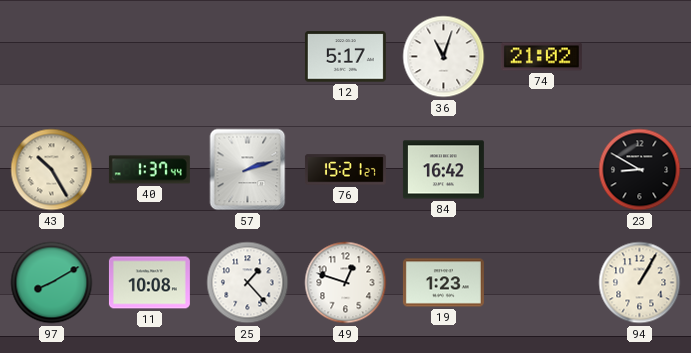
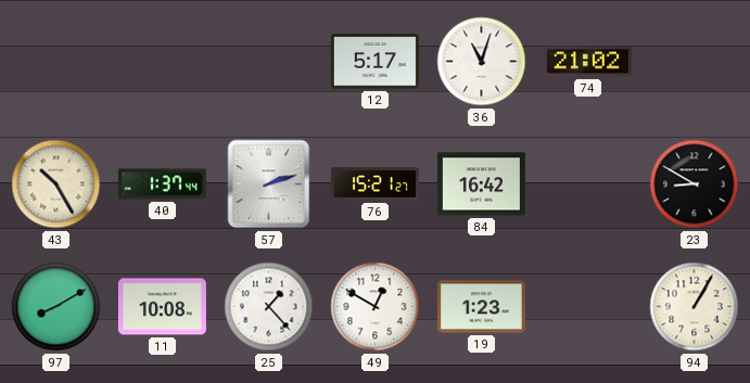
49: 12:48 -> 12:50 (376, 307)
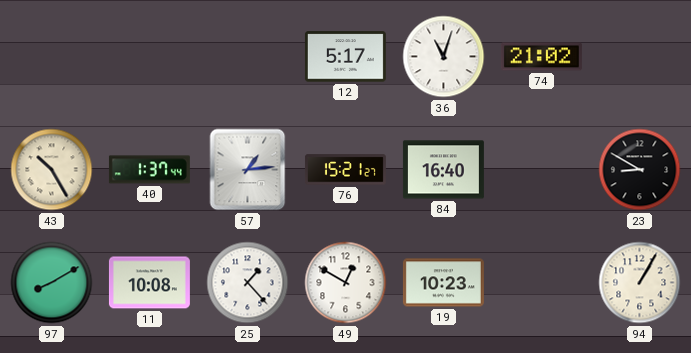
57: 2:12 -> 1:14 (248, 170)
84: 16:42 -> 16:40 (443, 170)
19: 1:23 -> 10:23 (443, 283)
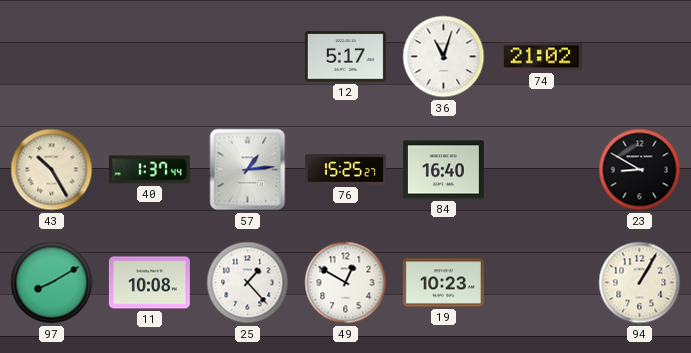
76: 15:21 -> 15:25 (345, 170)
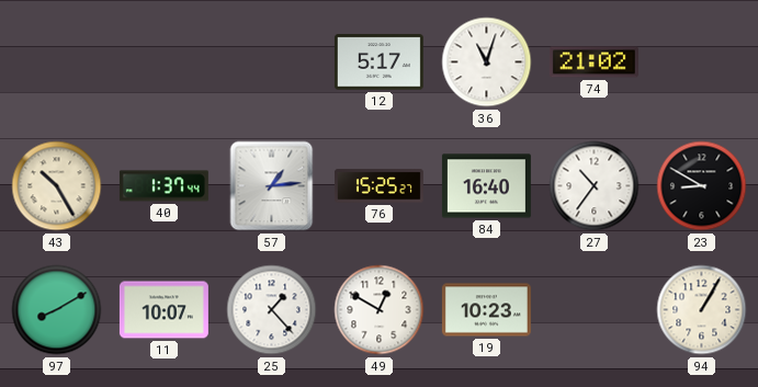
27: none -> 10:36 (595, 186)
11: 10:08 -> 10:07 (163, 310)
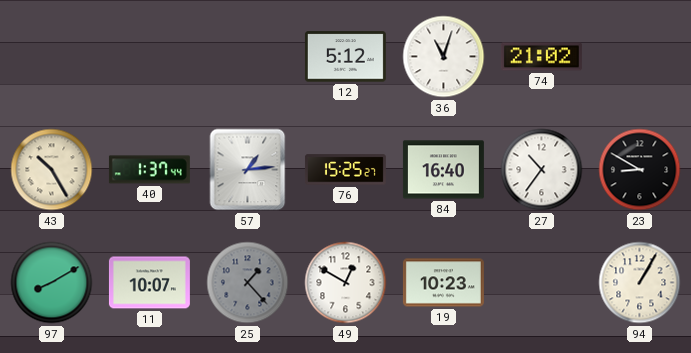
12: 5:17 -> 5:12 (345, 57)
25 dial: white -> grey (248, 283)
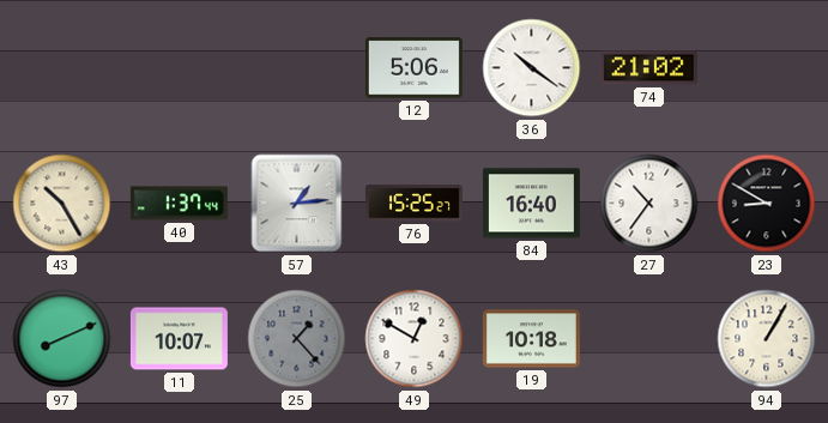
12: 5:12 -> 5:06 (413, 68)
36: 11:03 -> 10:21 (532, 68)
97: 8:10 -> 8:11 (62, 339)
19: 10:23 -> 10:18 (531, 339)
